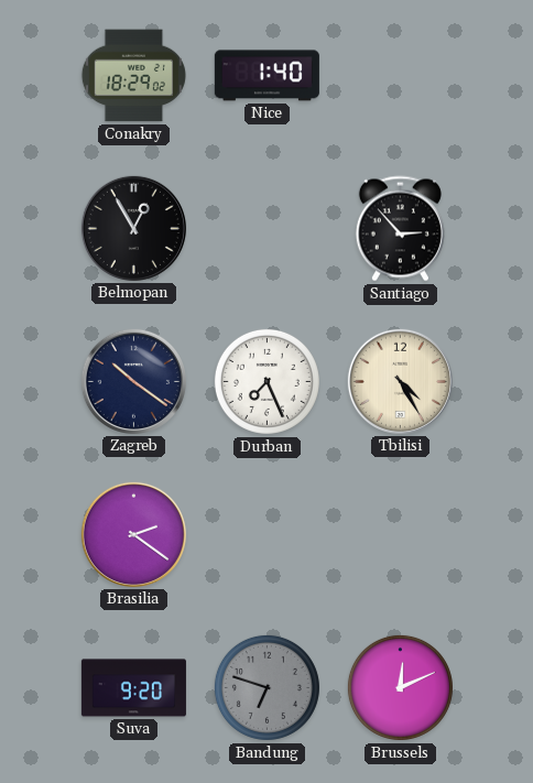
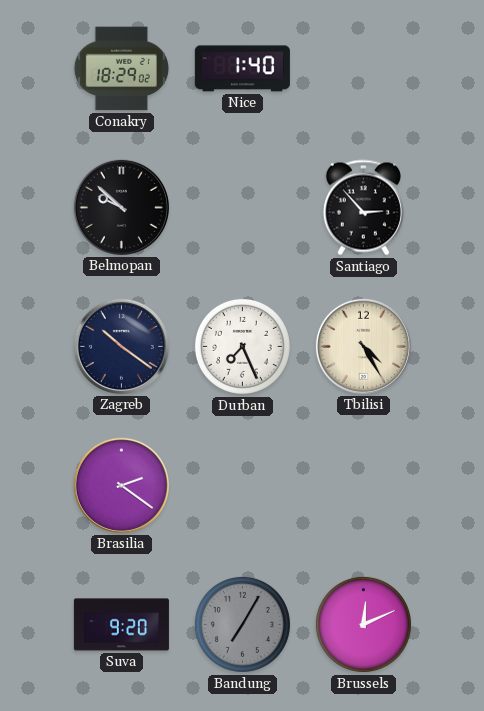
Belmopan: 12:55 -> 9:52 (121, 207)
Bandung: 6:48 -> 7:05 (242, 624)
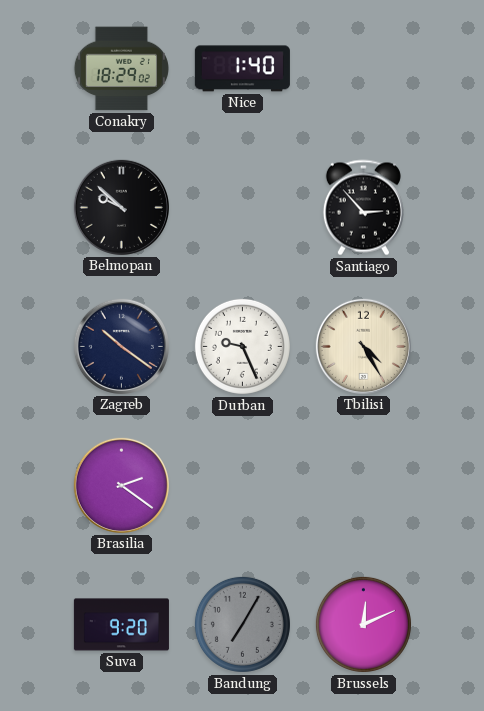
Durban: 7:26 -> 9:26 (242, 346)
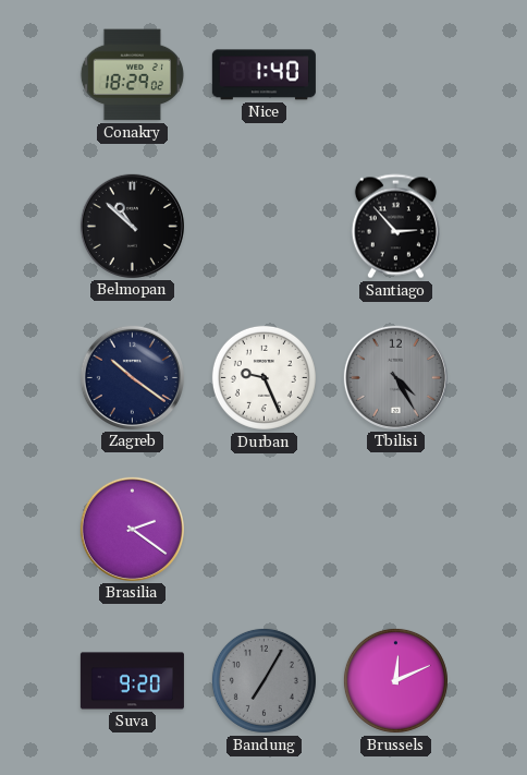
Belmopan: 9:52 -> 10:52 (132, 226)
Tbilisi dial: cream -> grey (395, 377)
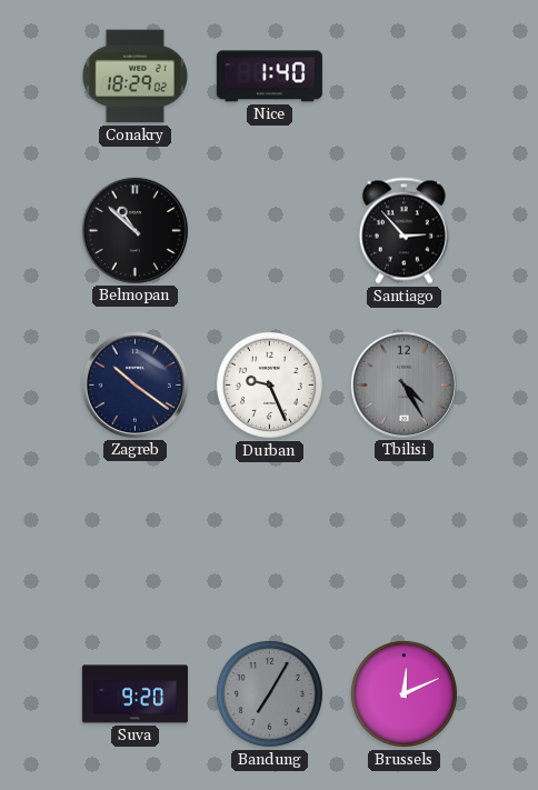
Brasilia: 2:21 -> none (132, 529)
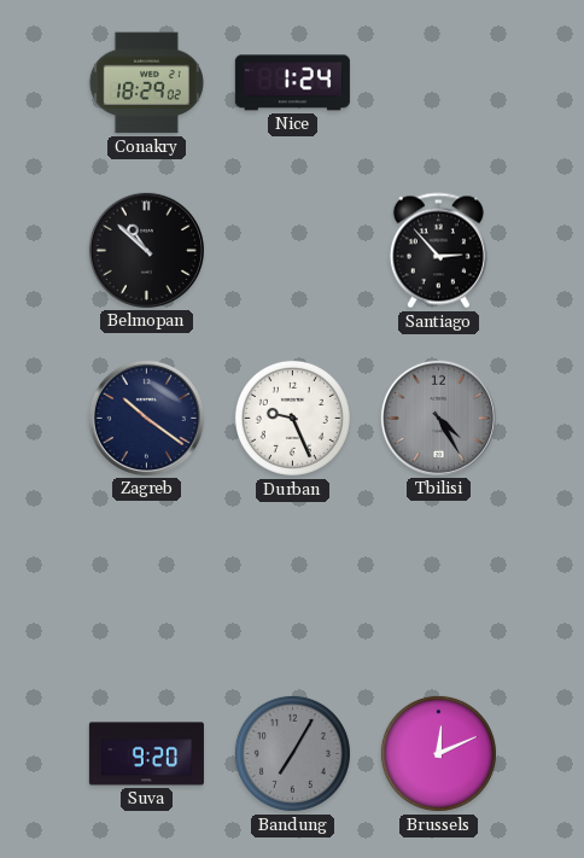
Nice: 1:40 -> 1:24 (292, 83)
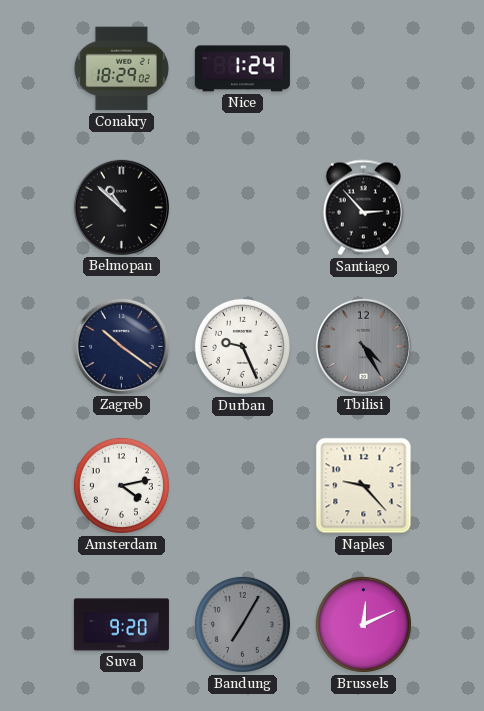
Amsterdam: none -> 4:13 (121, 485)
Naples: none -> 9:23 (364, 486)
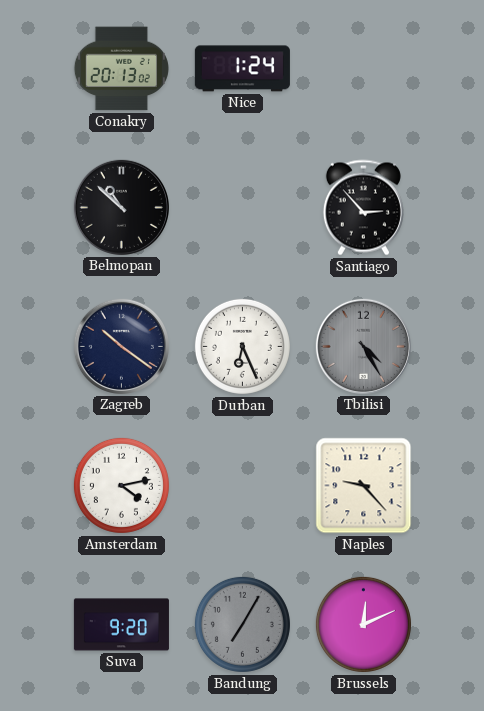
Conakry: 18:29 -> 20:13 (121, 69)
Durban: 9:26 -> 6:26 (242, 346)
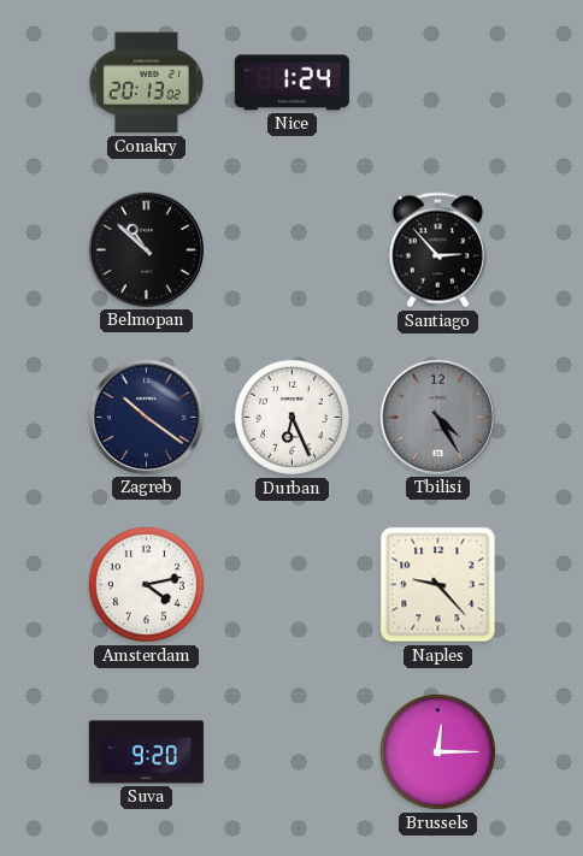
Bandung: 7:05 -> none (242, 624)
Brussels: 12:11 -> 12:15 (437, 751)
